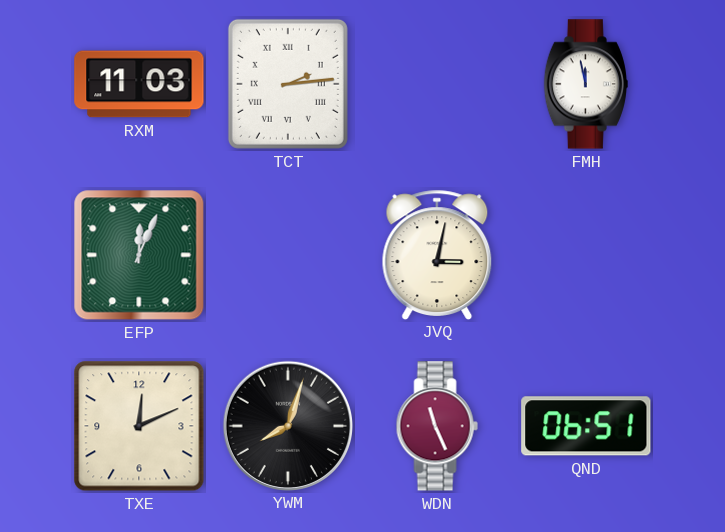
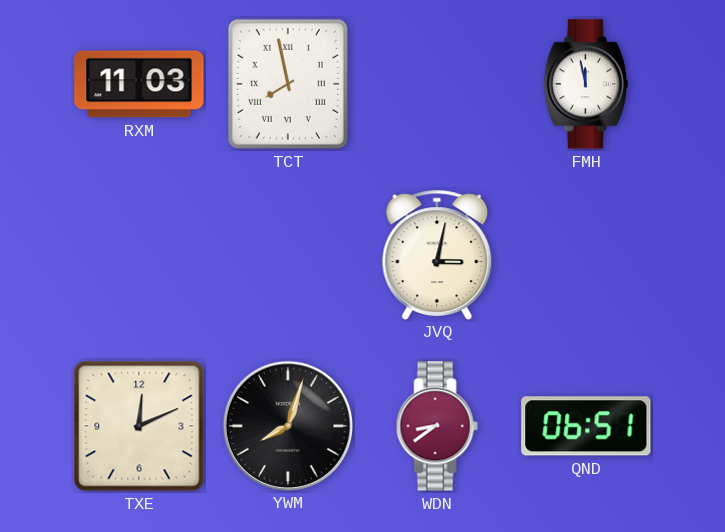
TCT: 2:14 -> 7:58 (288, 84)
EFP: 12:04 -> none (139, 255)
WDN: 11:26 -> 8:39 (437, 426)
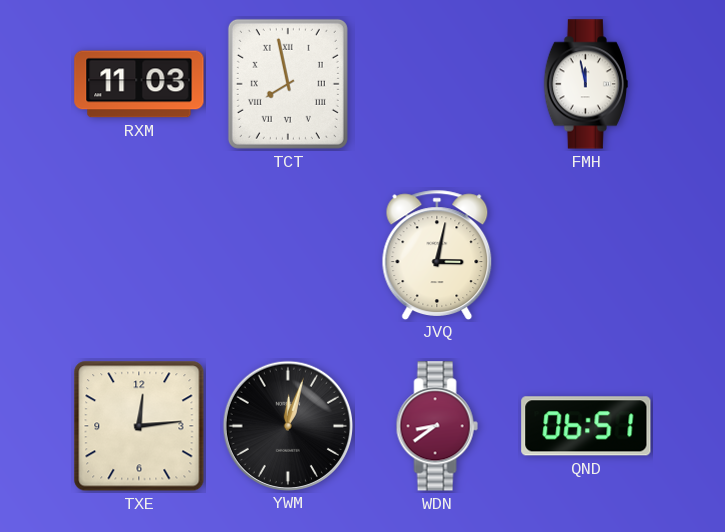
TXE: 12:11 -> 12:14 (139, 426)
YWM: 8:03 -> 12:03 (287, 425)
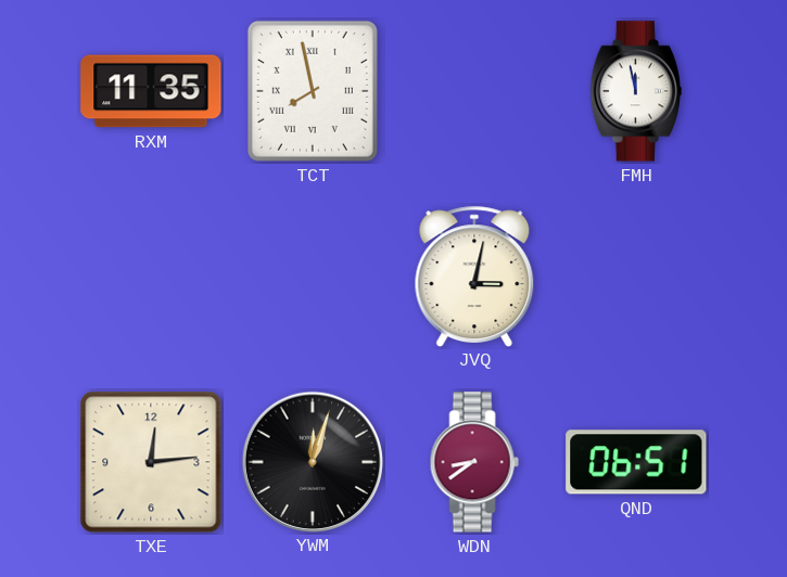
RXM: 11:03 -> 11:35 (151, 91)
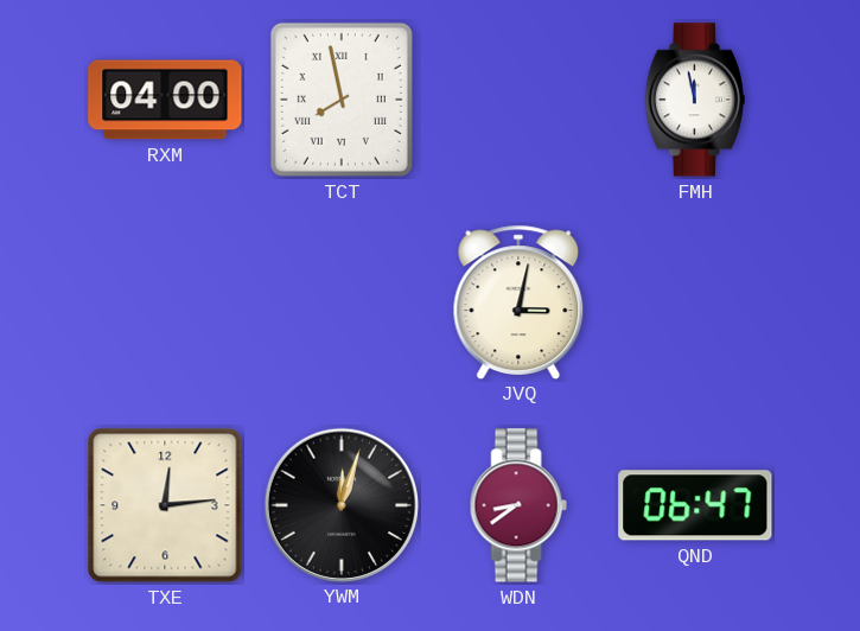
RXM: 11:35 -> 04:00 (165, 100)
QND: 06:51 -> 06:47 (695, 505)
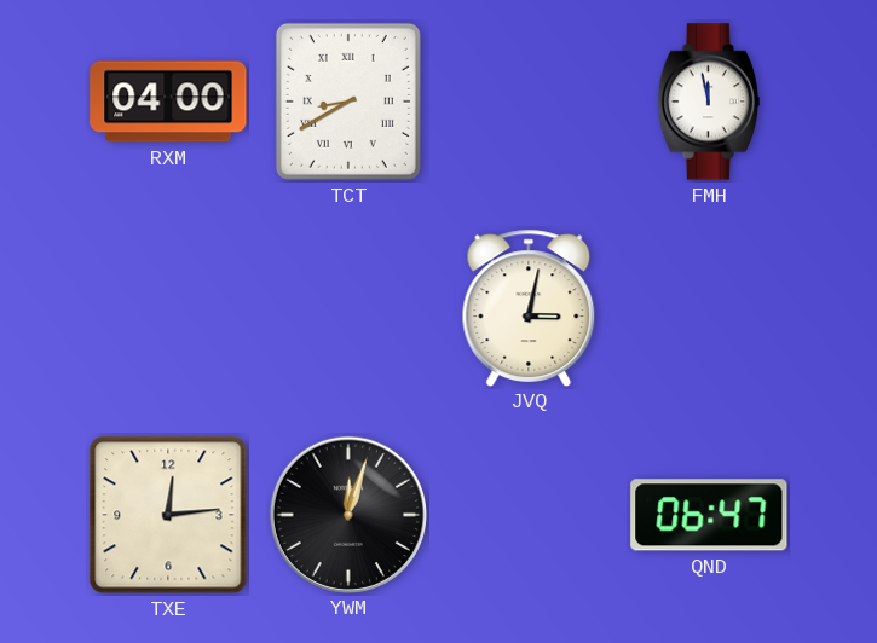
TCT: 7:58 -> 8:40 (348, 102)
WDN: 8:39 -> none (518, 505)
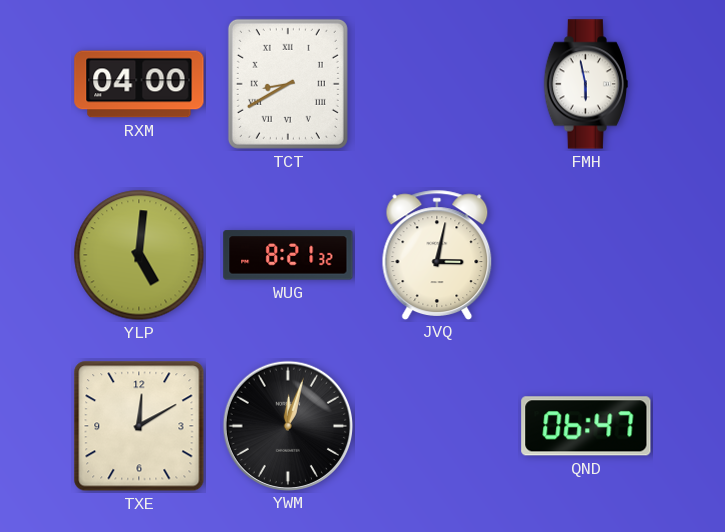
FMH: 11:58 -> 5:58 (586, 84)
YLP: none -> 5:01 (139, 255)
WUG: none -> 8:21 (288, 255)
TXE: 12:14 -> 12:10 (139, 426)
